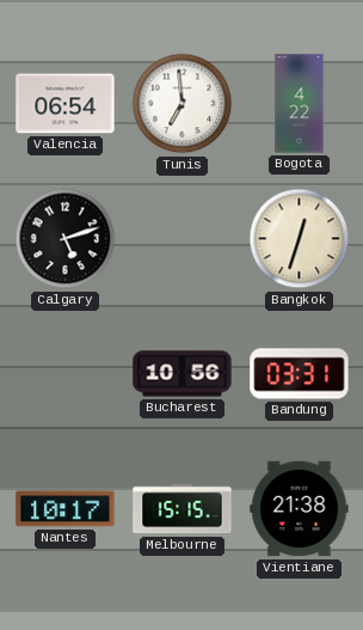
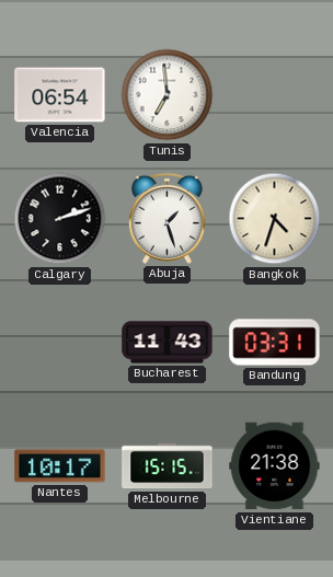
Bogota: 4:22 -> none (300, 104)
Calgary: 5:12 -> 2:12 (60, 219)
Abuja: none -> 1:27 (166, 218)
Bangkok: 12:33 -> 4:33 (275, 219)
Bucharest: 10:56 -> 11:43 (168, 343)
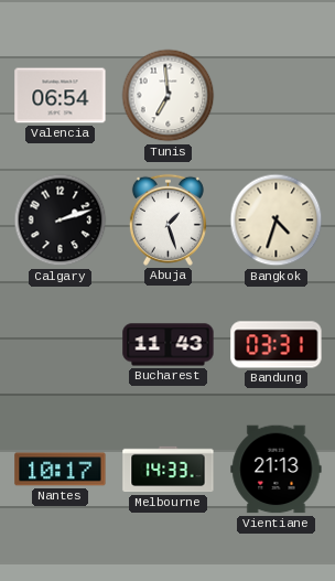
Melbourne: 15:15 -> 14:33 (169, 470)
Vientiane: 21:38 -> 21:13 (277, 470)
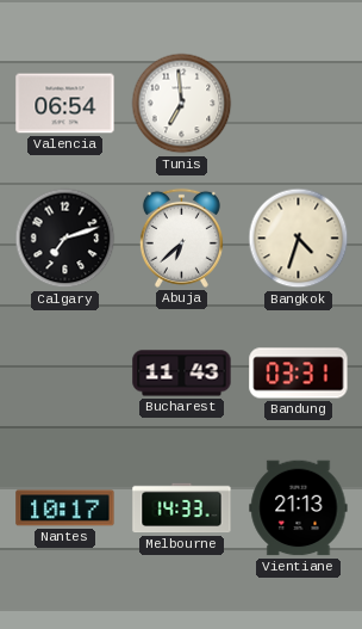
Calgary: 2:12 -> 7:12 (65, 239)
Abuja: 1:27 -> 6:38 (181, 238)
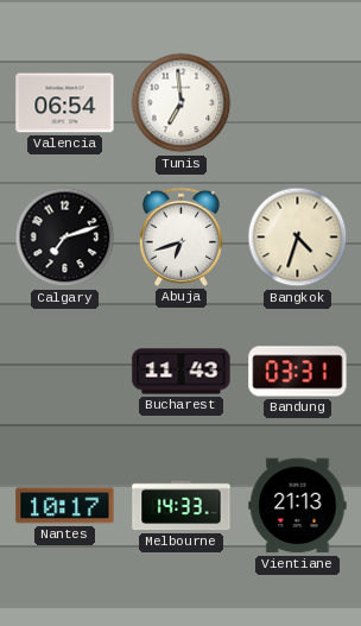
Abuja: 6:38 -> 6:42 (180, 236)
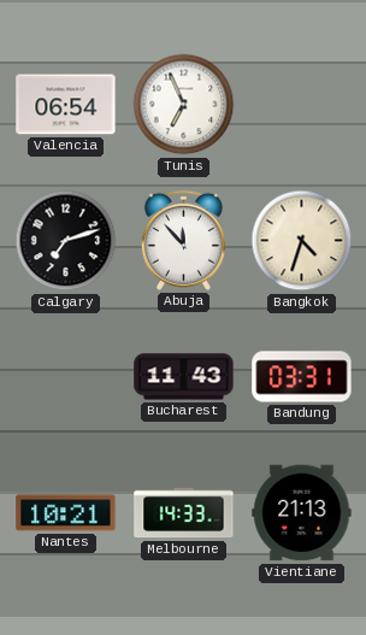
Tunis: 6:59 -> 6:56 (184, 105)
Abuja: 6:42 -> 11:53 (183, 240)
Nantes: 10:17 -> 10:21 (66, 513)
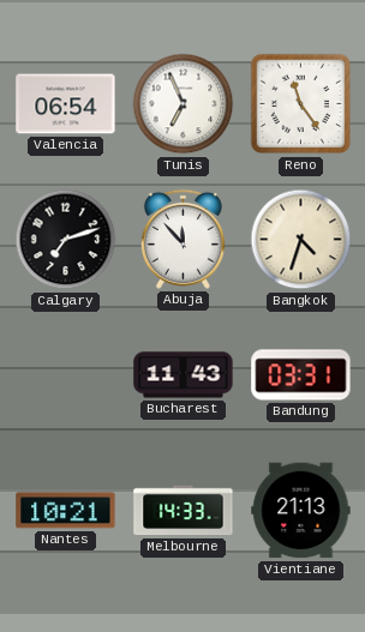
Reno: none -> 11:24 (301, 104)
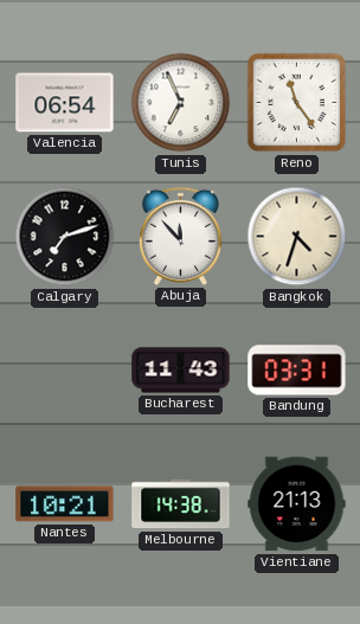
Melbourne: 14:33 -> 14:38 (181, 504)
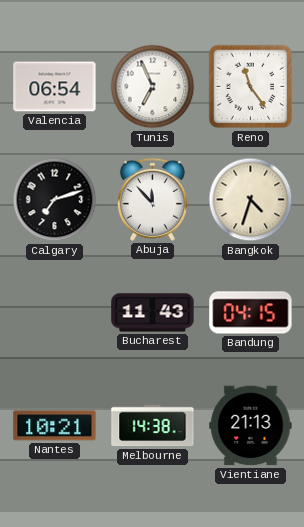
Bandung: 03:31 -> 04:15 (251, 313)
